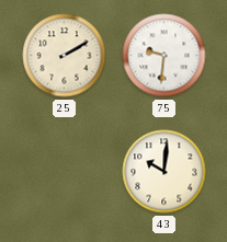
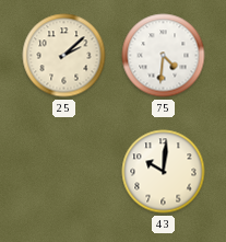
25: 2:10 -> 2:08 (64, 56)
75: 9:31 -> 4:31 (164, 56)
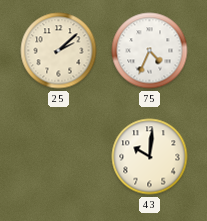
75: 4:31 -> 4:34 (150, 51)
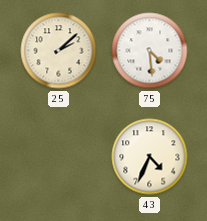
75: 4:34 -> 4:29 (150, 51)
43: 10:01 -> 4:34 (150, 157)
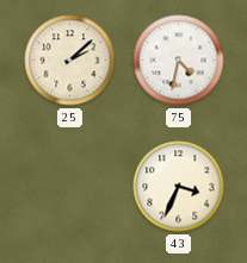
75: 4:29 -> 4:32 (179, 61)
43: 4:34 -> 3:34 (179, 187)
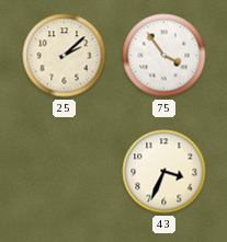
75: 4:32 -> 3:54 (164, 56)
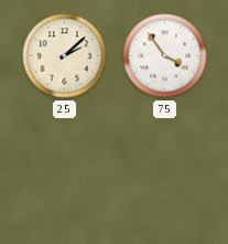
43: 3:34 -> none (164, 172)
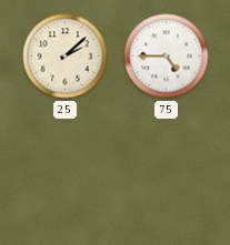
75: 3:54 -> 4:45 (167, 57)
